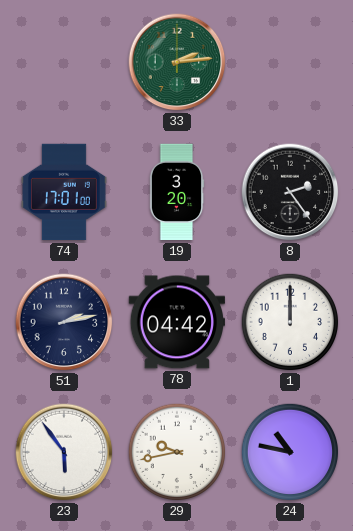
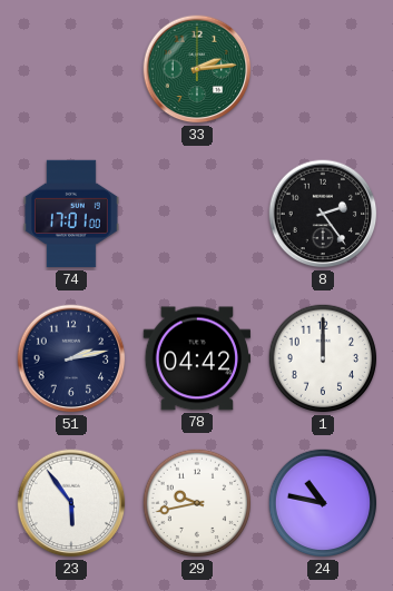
19: 3:20 -> none (177, 192)
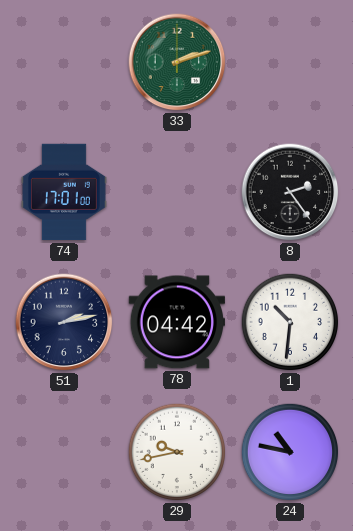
33: 2:14 -> 2:12 (177, 62)
1: 12:00 -> 10:31 (290, 322)
23: 5:54 -> none (71, 503)
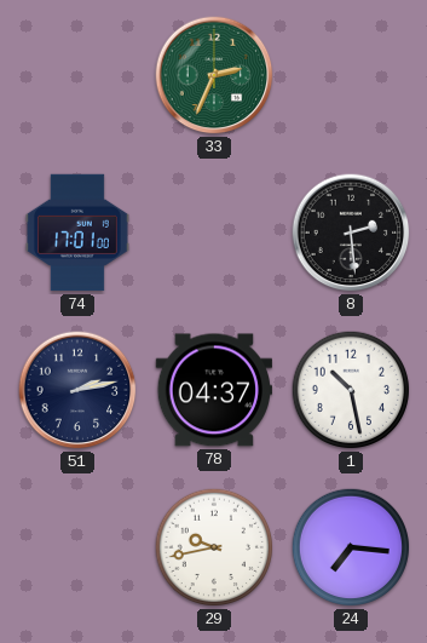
33: 2:12 -> 2:34 (214, 75)
8: 2:24 -> 2:29 (351, 232)
78: 04:42 -> 04:37 (214, 390)
1: 10:31 -> 10:28 (351, 390)
24: 10:47 -> 7:16 (351, 547)
